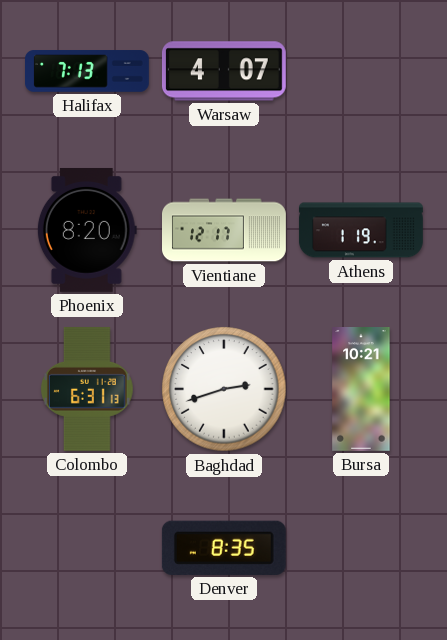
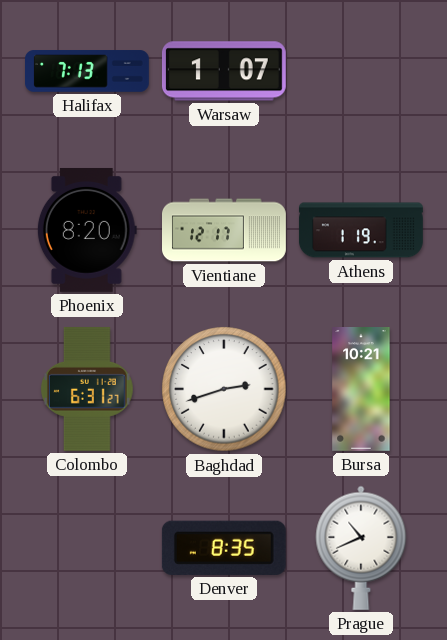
Warsaw: 4:07 -> 1:07 (224, 71)
Colombo: 6:31:13 -> 6:31:27 (88, 389)
Prague: none -> 10:41 (361, 548)
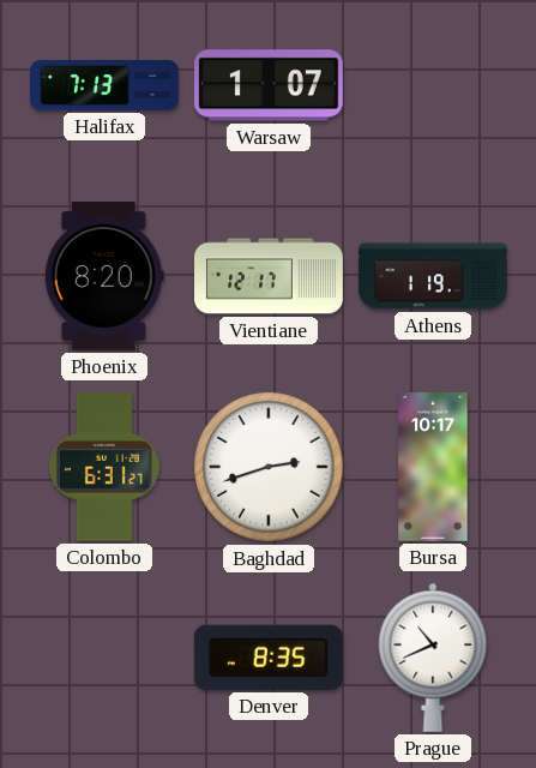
Bursa: 10:21 -> 10:17 (433, 468)
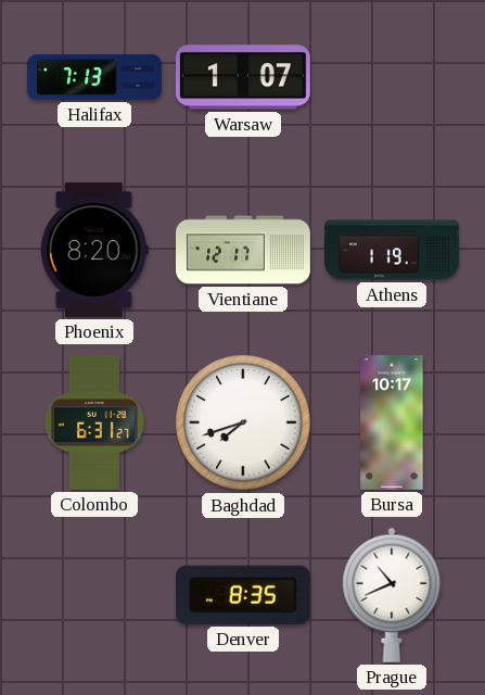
Baghdad: 2:42 -> 7:42 (243, 422)
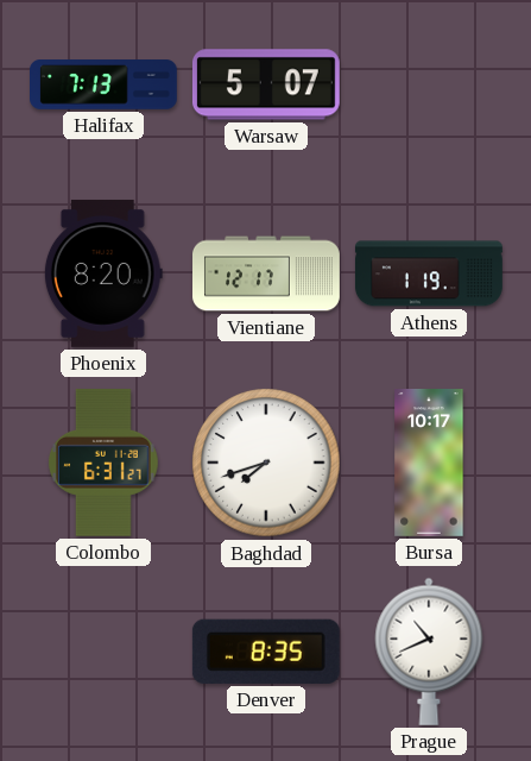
Warsaw: 1:07 -> 5:07 (266, 84)
